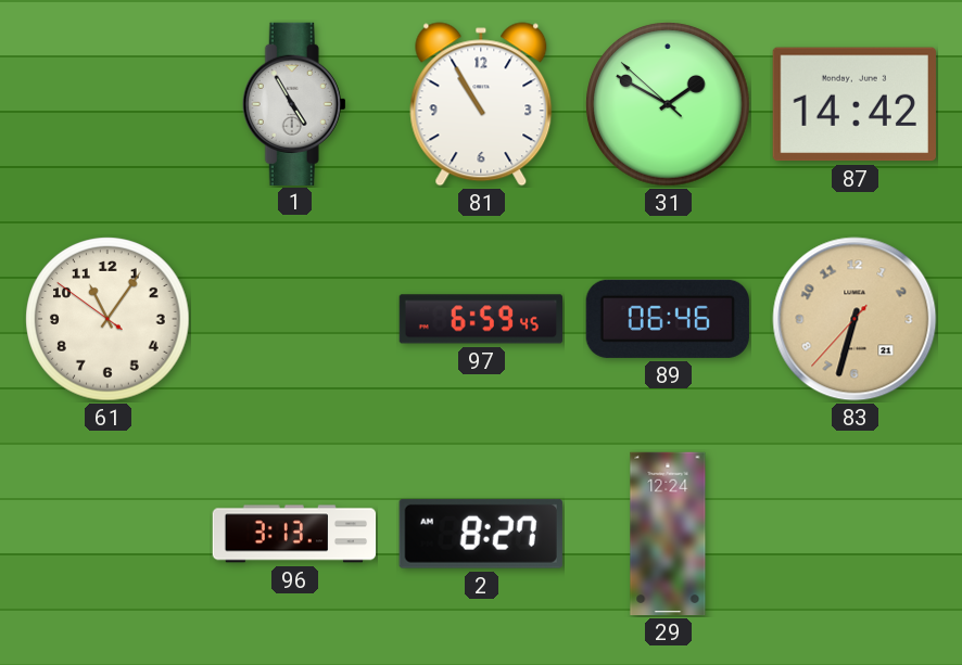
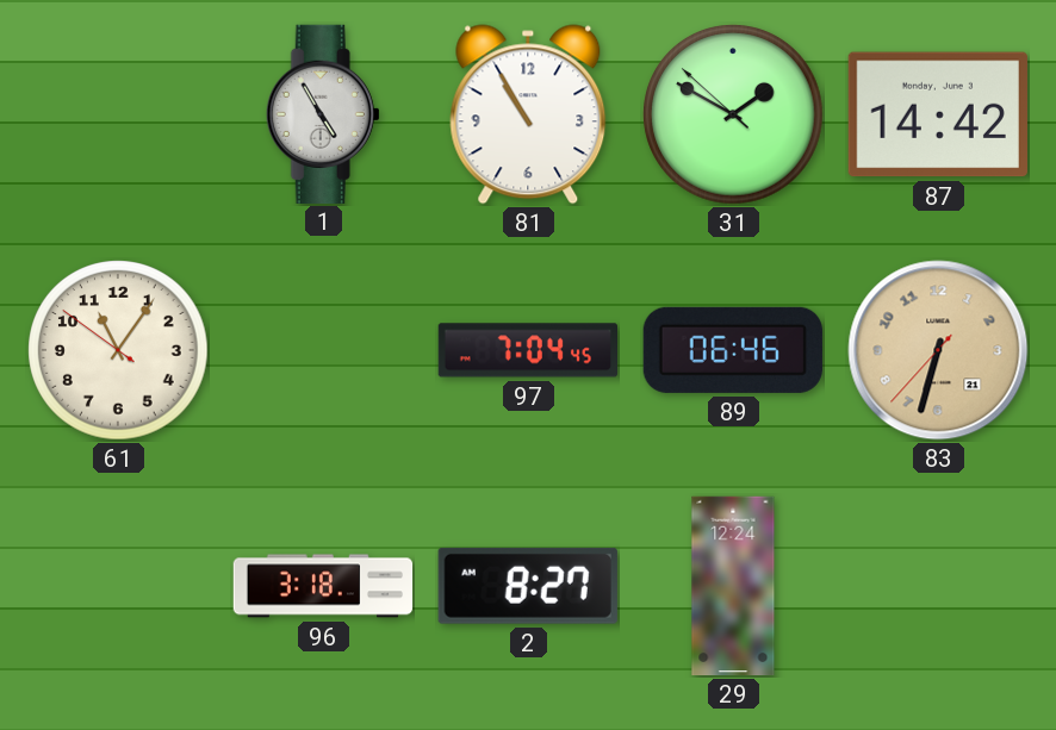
97: 6:59 -> 7:04 (527, 350)
96: 3:13 -> 3:18 (323, 586)
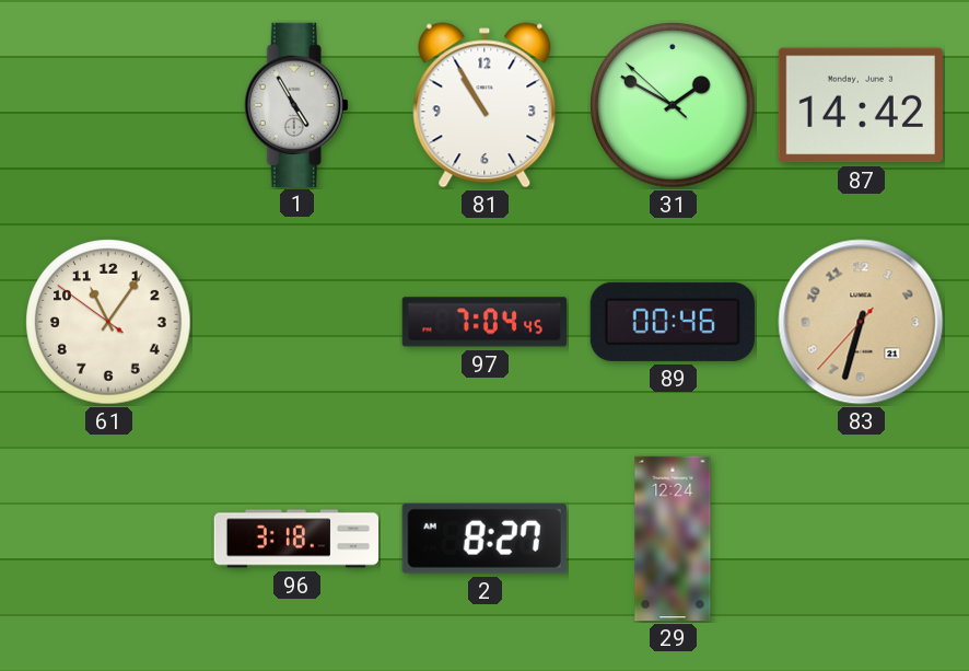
89: 06:46 -> 00:46 (673, 322)
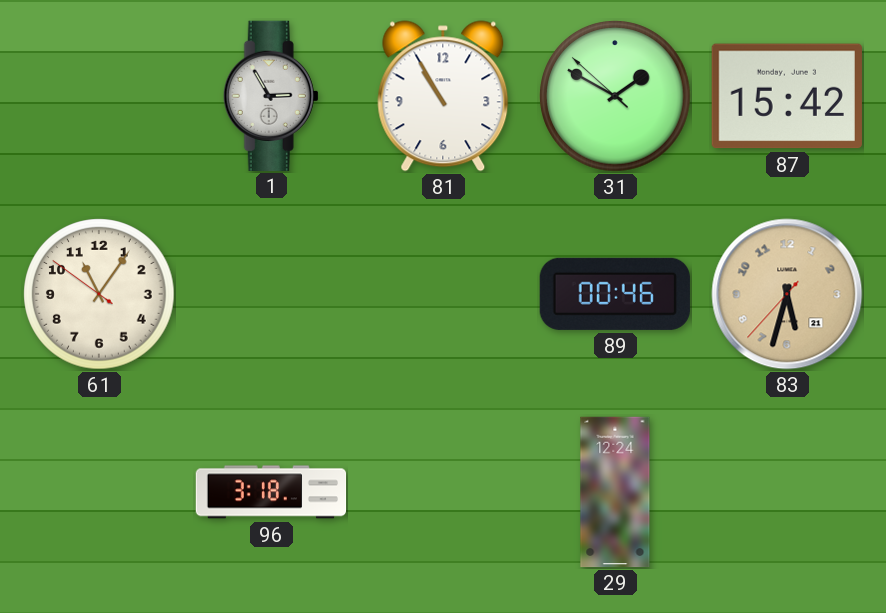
1: 4:55 -> 2:55 (271, 95)
87: 14:42 -> 15:42 (787, 96)
97: 7:04 -> none (483, 322)
83: 6:32 -> 5:32 (787, 294)
2: 8:27 -> none (484, 539)
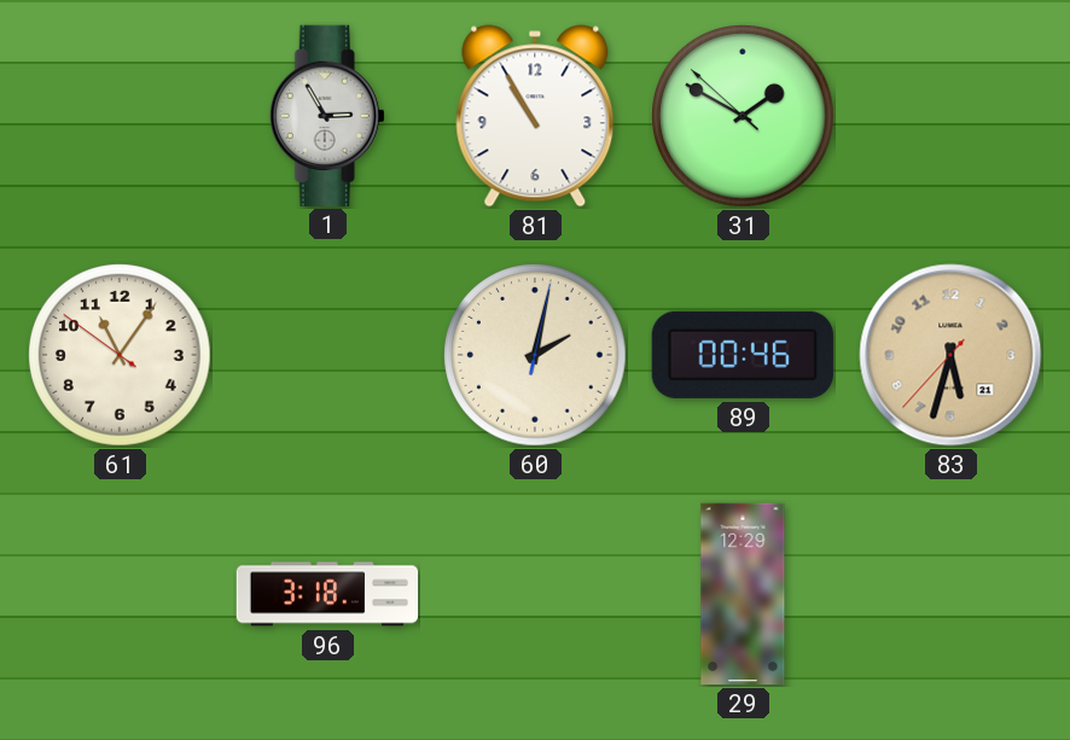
87: 15:42 -> none (787, 96)
60: none -> 2:02 (535, 355)
29: 12:24 -> 12:29 (743, 594)
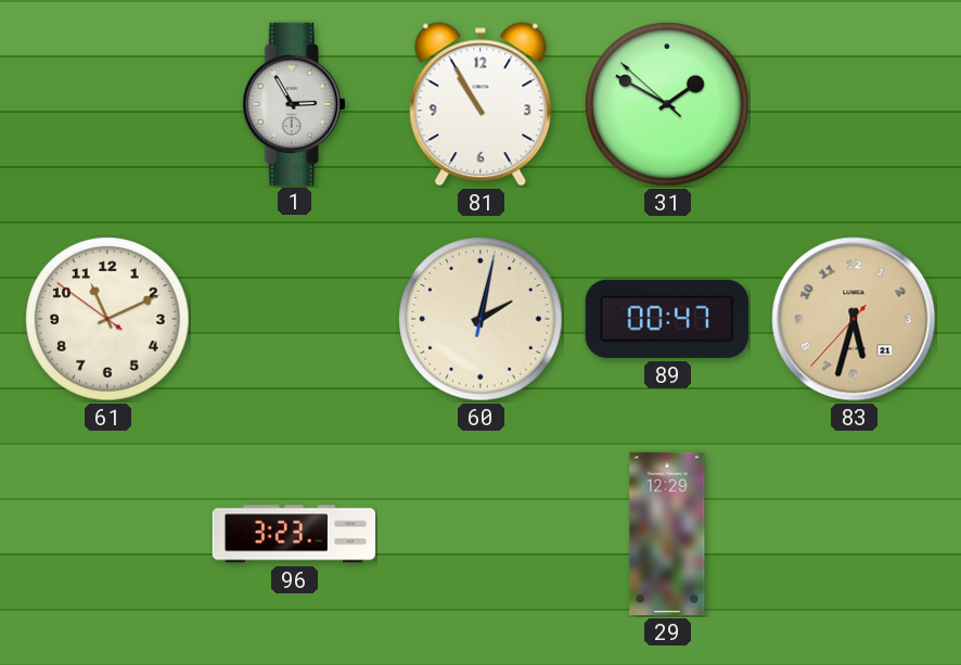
61: 11:05 -> 11:10 (107, 319)
89: 00:46 -> 00:47 (667, 319)
96: 3:18 -> 3:23 (294, 534)
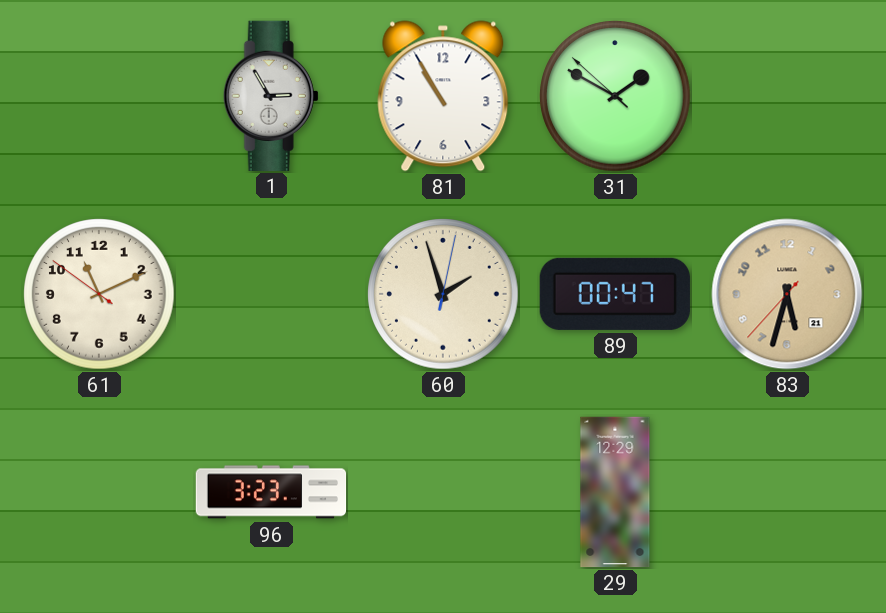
60: 2:02 -> 1:57 (443, 294)
